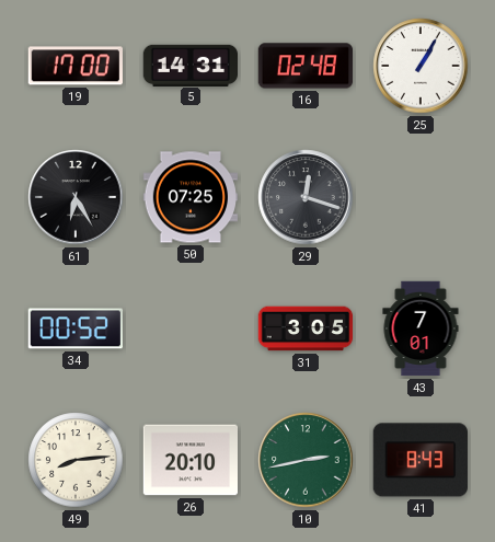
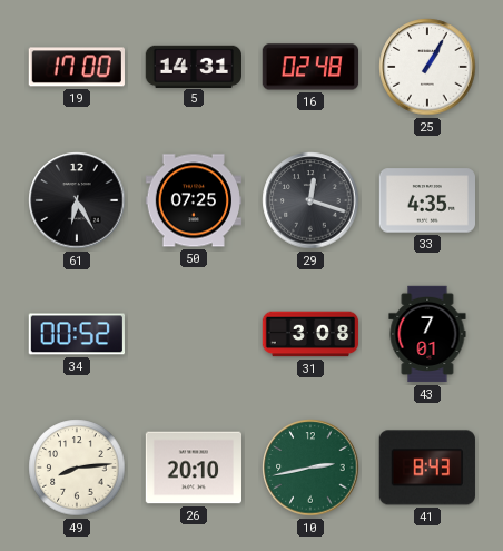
33: none -> 4:35 (427, 200)
31: 3:05 -> 3:08 (310, 334)
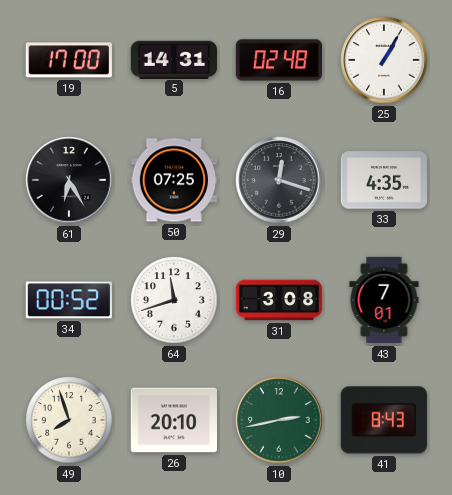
64: none -> 11:42 (174, 300)
49: 8:14 -> 7:57 (69, 420)
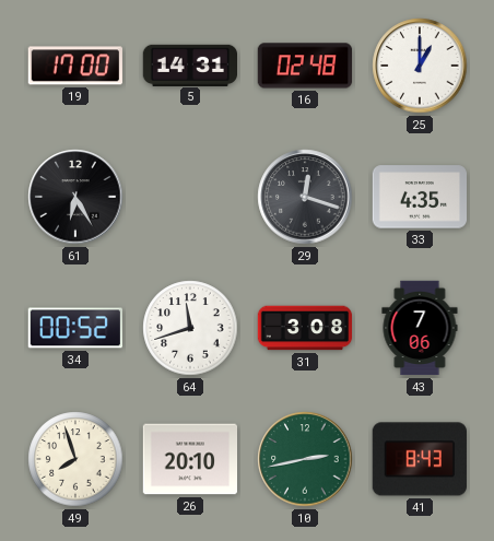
25: 1:05 -> 1:00 (420, 66)
50: 07:25 -> none (174, 180)
43: 7:01 -> 7:06 (420, 328)
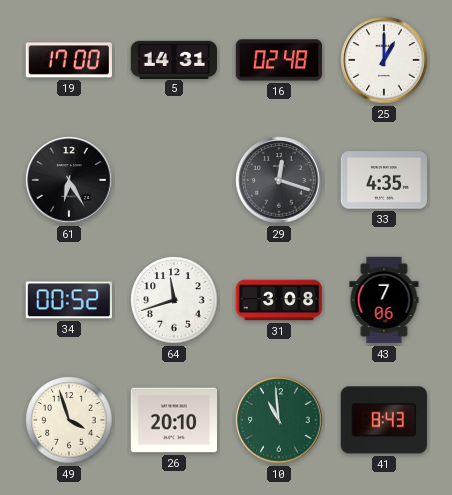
49: 7:57 -> 3:57 (69, 420)
10: 2:43 -> 10:59 (279, 420)
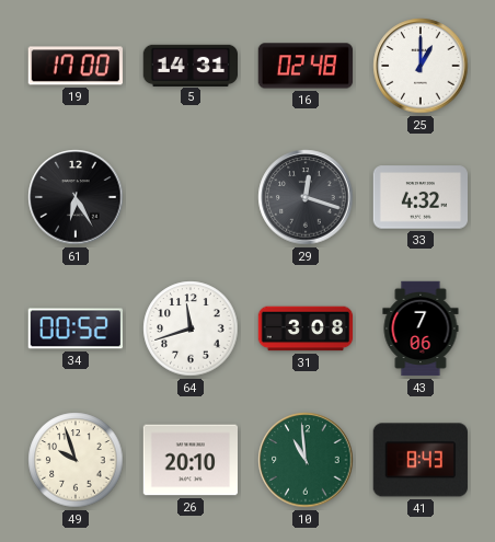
33: 4:35 -> 4:32 (421, 197)
49: 3:57 -> 9:57 (76, 460)
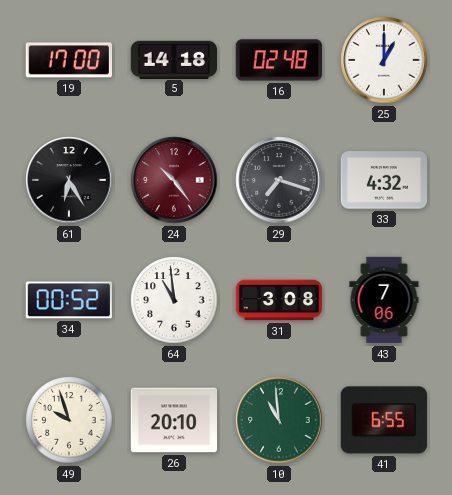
5: 14:31 -> 14:18 (173, 59)
24: none -> 10:24 (174, 180)
29: 12:18 -> 7:18 (279, 180)
64: 11:42 -> 10:59 (174, 300)
41: 8:43 -> 6:55 (384, 420)
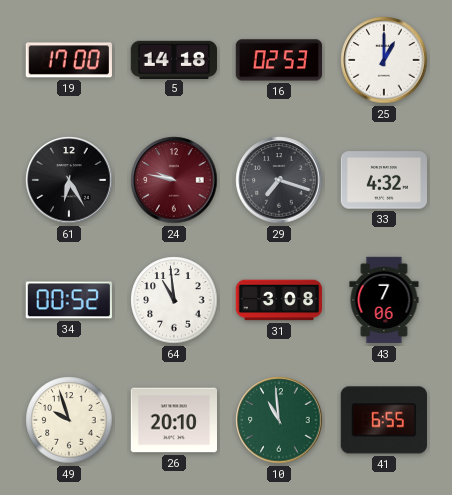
16: 02:48 -> 02:53 (279, 60)
24: 10:24 -> 9:47 (174, 180)
